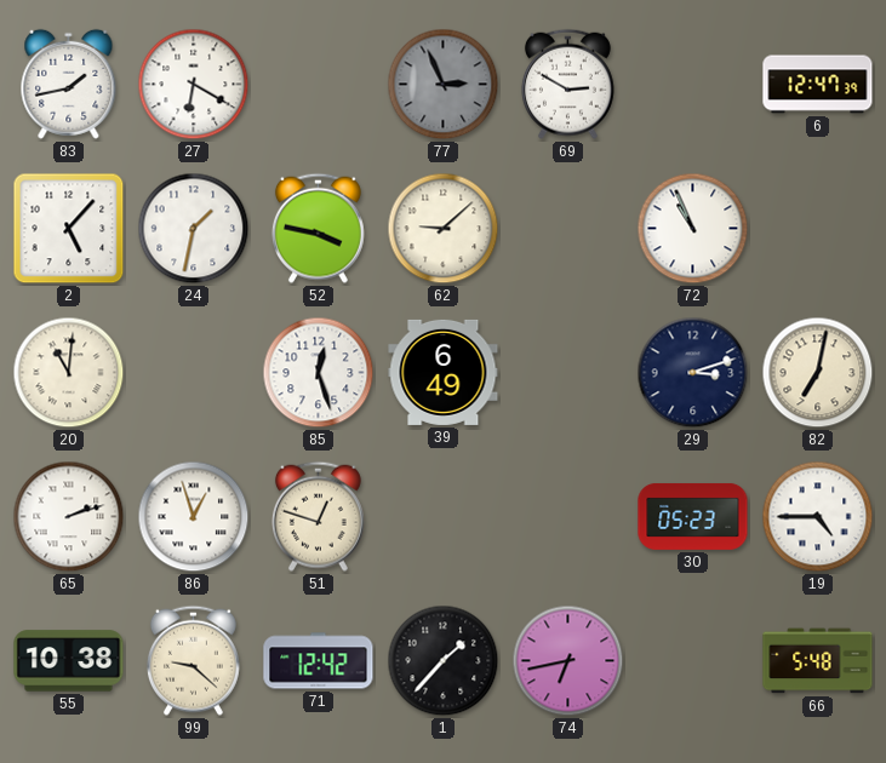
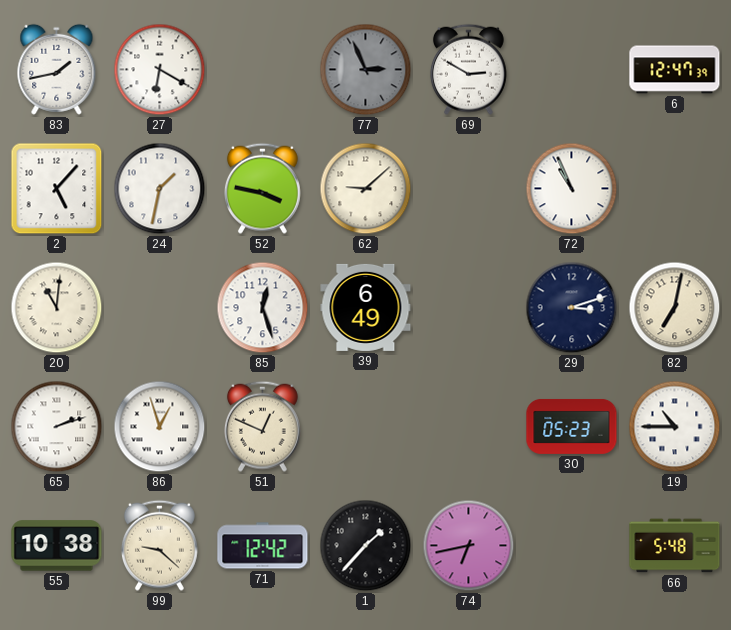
51: 12:48 -> 12:49 (262, 426)
19: 4:45 -> 10:45 (675, 427)
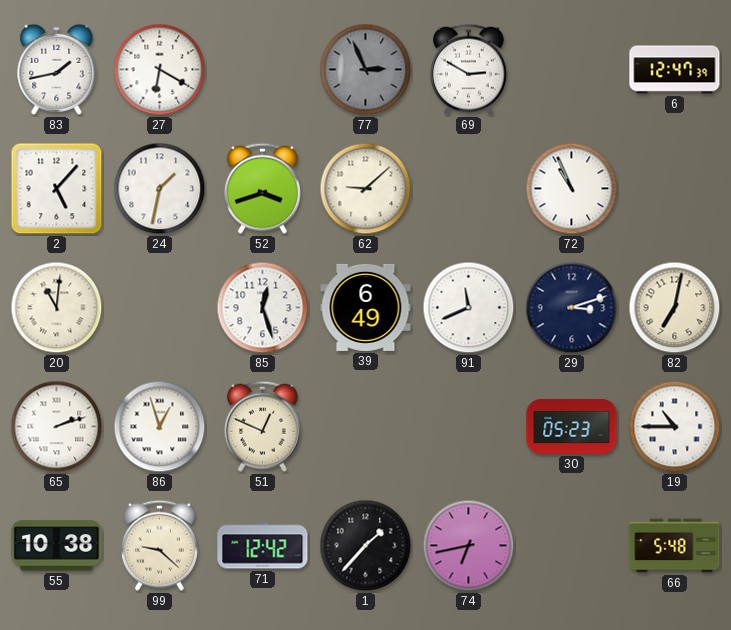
52: 3:47 -> 3:42 (262, 188)
91: none -> 11:41 (469, 308)
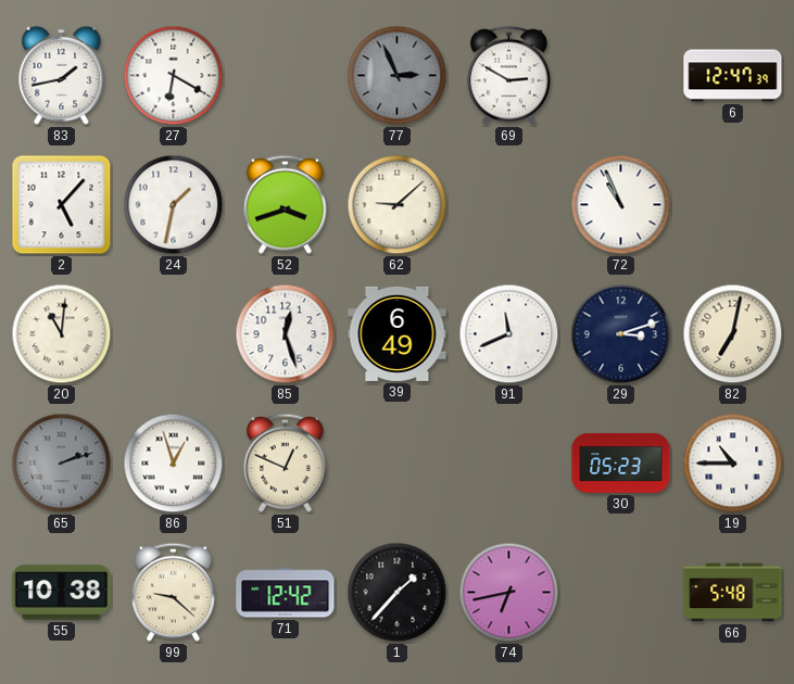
65 dial: white -> grey (62, 464)
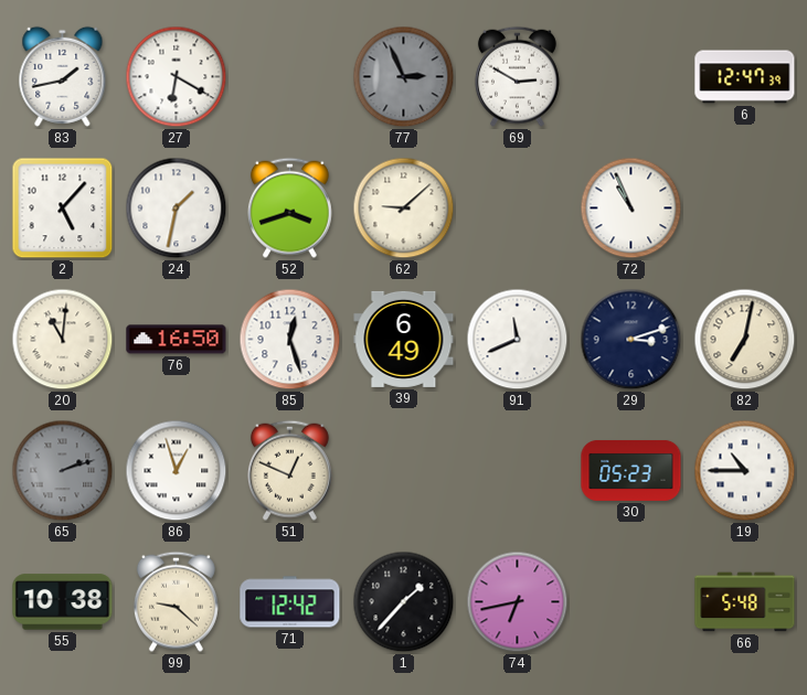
76: none -> 16:50 (177, 340)
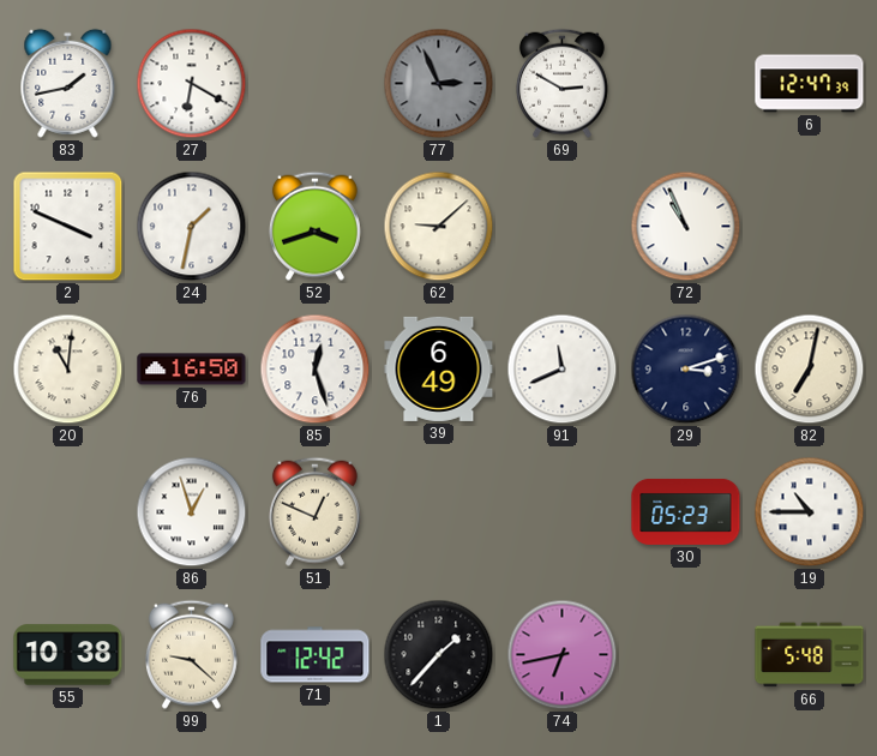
2: 5:07 -> 3:49 (68, 227)
65: 2:12 -> none (63, 471)
